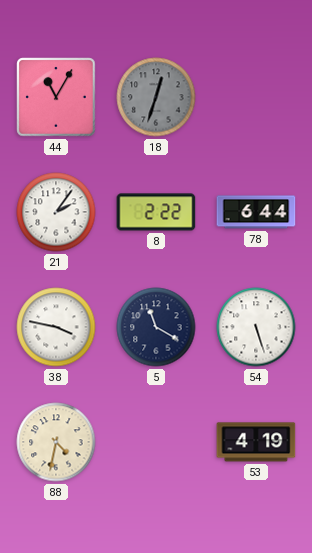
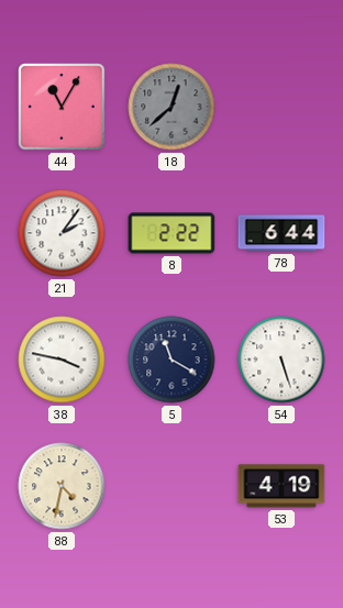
18: 12:33 -> 12:38 (171, 107)
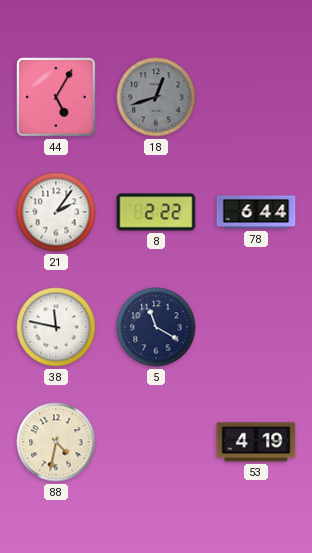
44: 11:05 -> 5:05 (56, 97)
18: 12:38 -> 12:42 (156, 97)
38: 3:47 -> 11:47 (56, 327)
54: 5:27 -> none (281, 360)
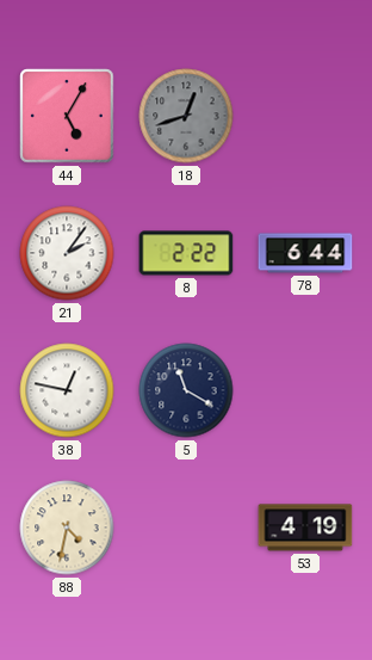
38: 11:47 -> 12:47 (67, 390)
